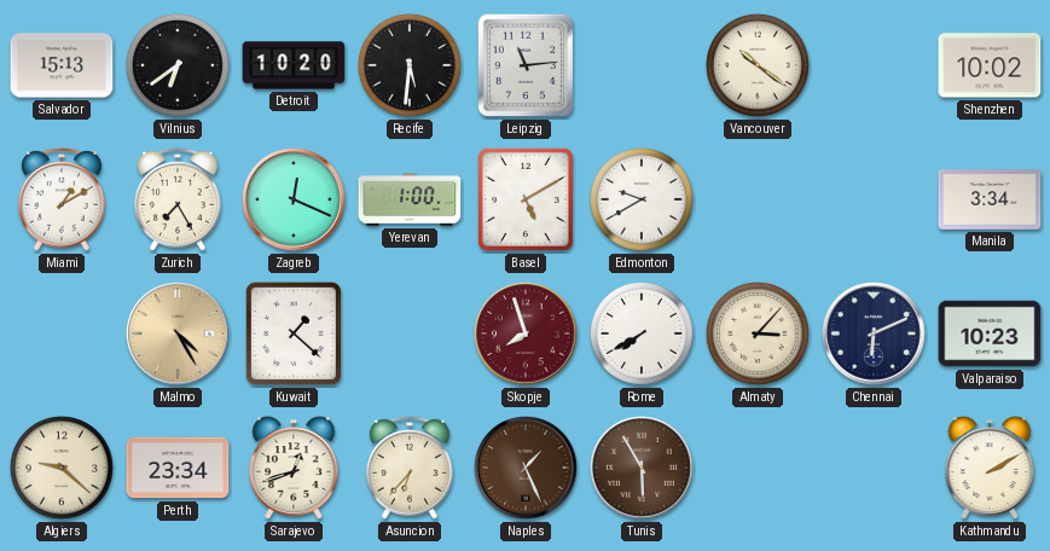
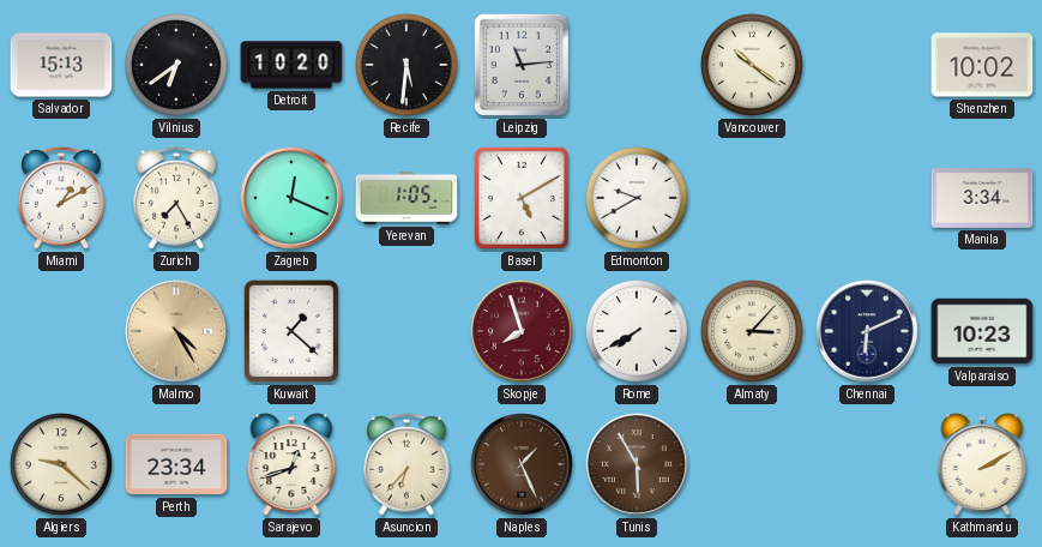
Yerevan: 1:00 -> 1:05 (406, 198)
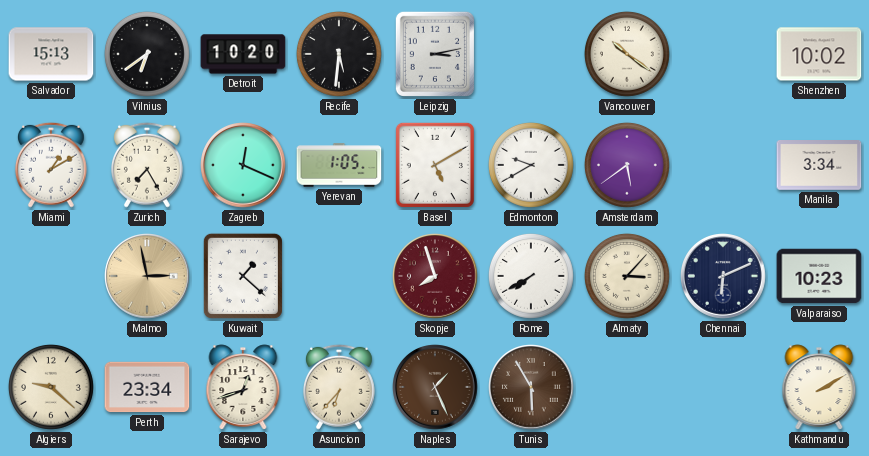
Leipzig: 11:14 -> 3:13 (435, 54)
Amsterdam: none -> 5:39 (627, 165)
Malmo: 4:25 -> 2:58 (147, 276)
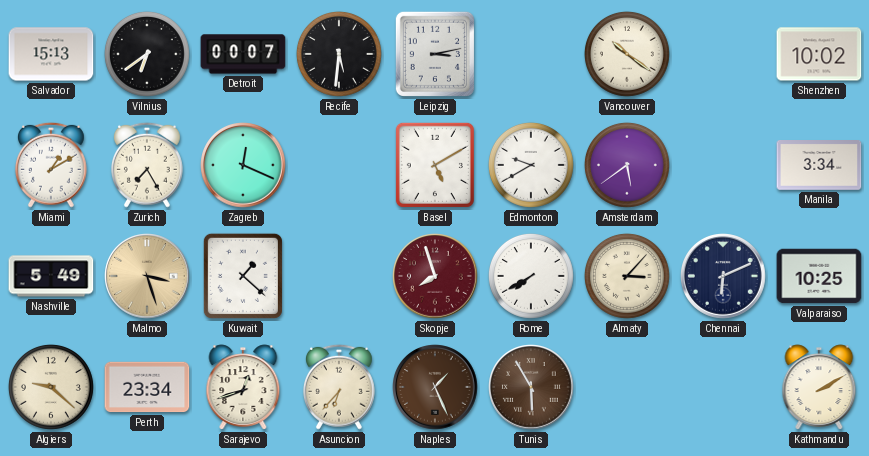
Detroit: 10:20 -> 00:07 (243, 54)
Yerevan: 1:05 -> none (339, 165)
Nashville: none -> 5:49 (51, 276)
Malmo: 2:58 -> 3:27 (147, 276)
Valparaiso: 10:23 -> 10:25 (819, 276)
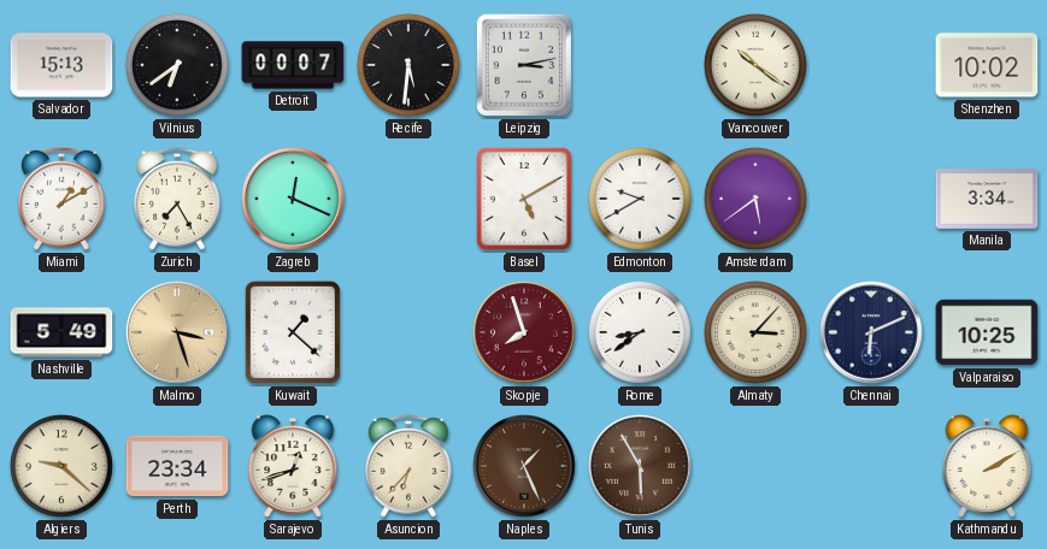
Rome: 7:40 -> 8:39 (640, 332)
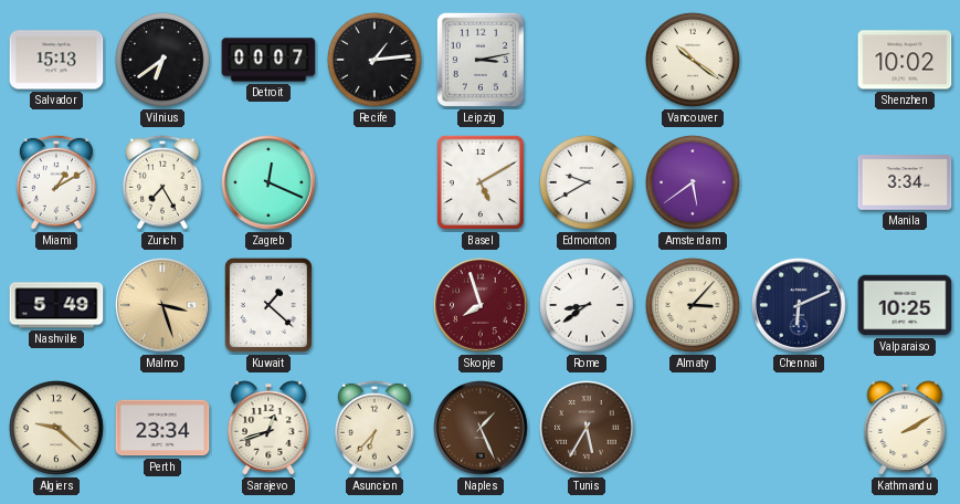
Recife: 5:31 -> 1:14 (374, 60)
Tunis: 5:55 -> 5:35 (587, 428)
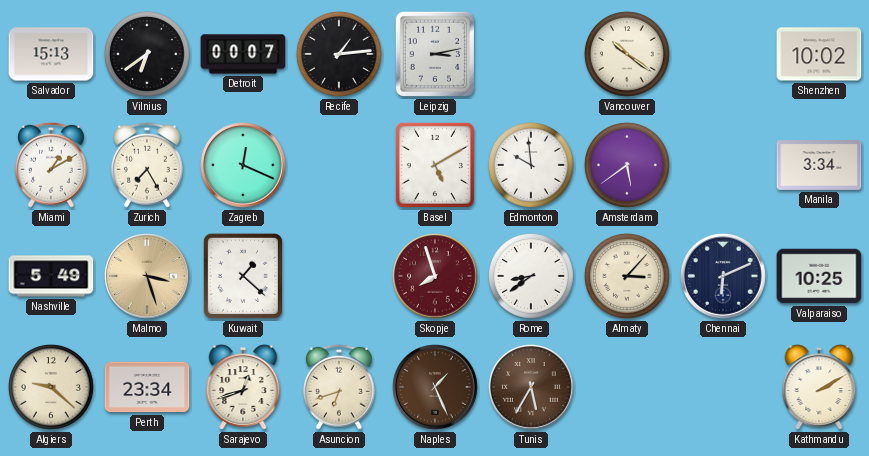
Edmonton: 9:40 -> 9:59 (531, 165)
Asuncion: 6:37 -> 6:42 (339, 387)
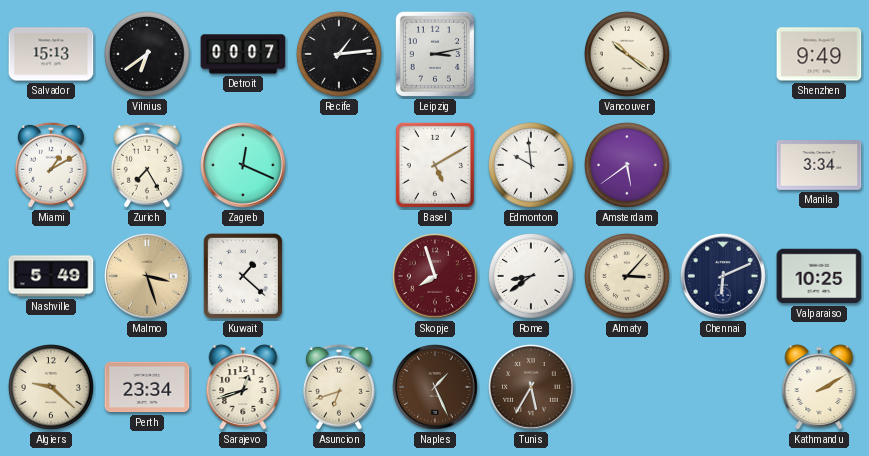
Shenzhen: 10:02 -> 9:49 (819, 54)
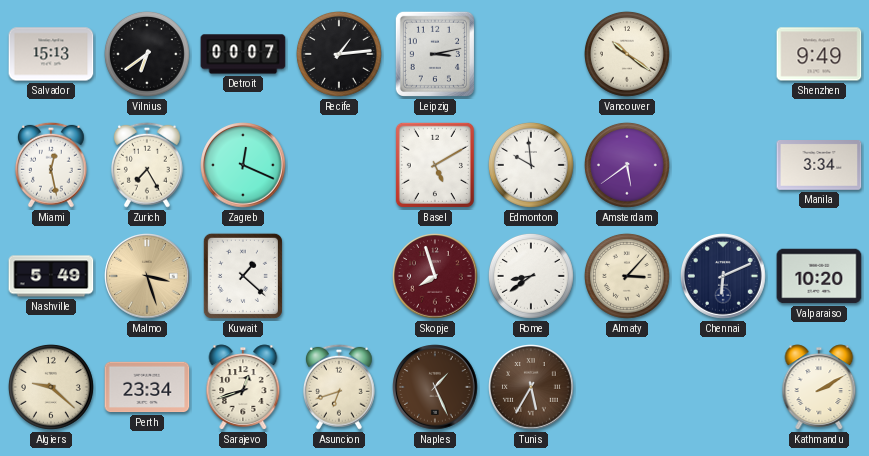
Miami: 1:10 -> 12:28 (51, 165)
Valparaiso: 10:25 -> 10:20 (819, 276)
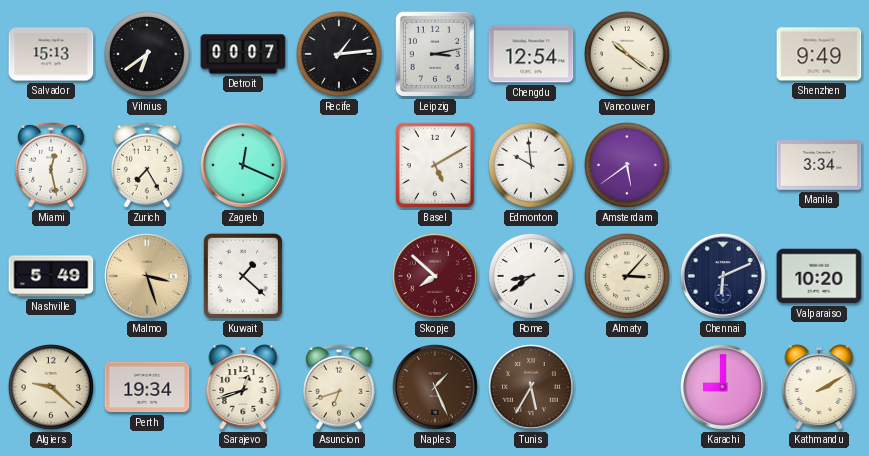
Chengdu: none -> 12:54 (531, 54)
Skopje: 7:57 -> 7:52 (435, 276)
Perth: 23:34 -> 19:34 (147, 387)
Karachi: none -> 9:00 (723, 387)
